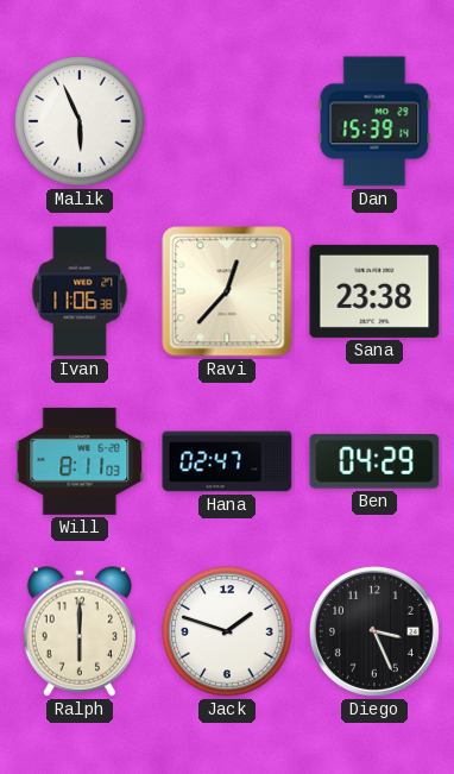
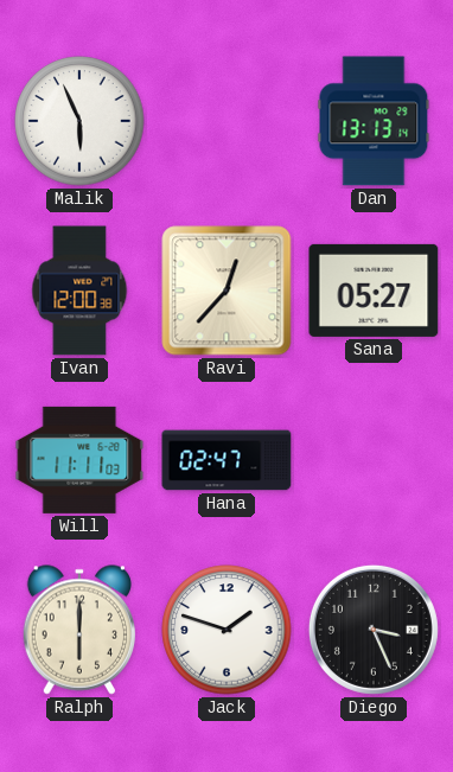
Dan: 15:39 -> 13:13 (374, 121)
Ivan: 11:06 -> 12:00 (79, 291)
Sana: 23:38 -> 05:27 (374, 291)
Will: 8:11 -> 11:11 (79, 460)
Ben: 04:29 -> none (374, 461)
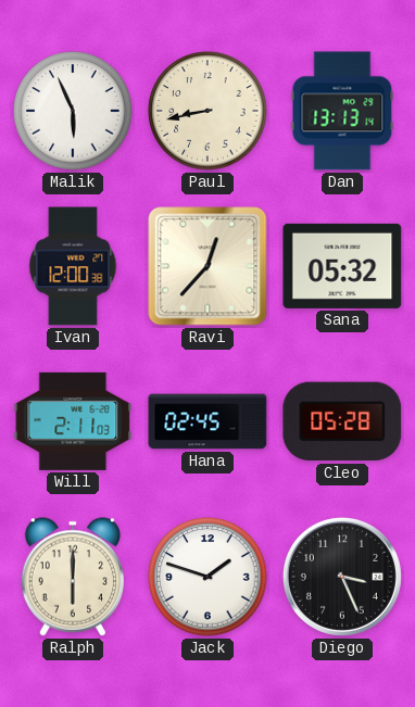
Paul: none -> 8:43 (207, 111)
Sana: 05:27 -> 05:32 (342, 266)
Will: 11:11 -> 2:11 (73, 421)
Hana: 02:47 -> 02:45 (207, 421)
Cleo: none -> 05:28 (342, 421)
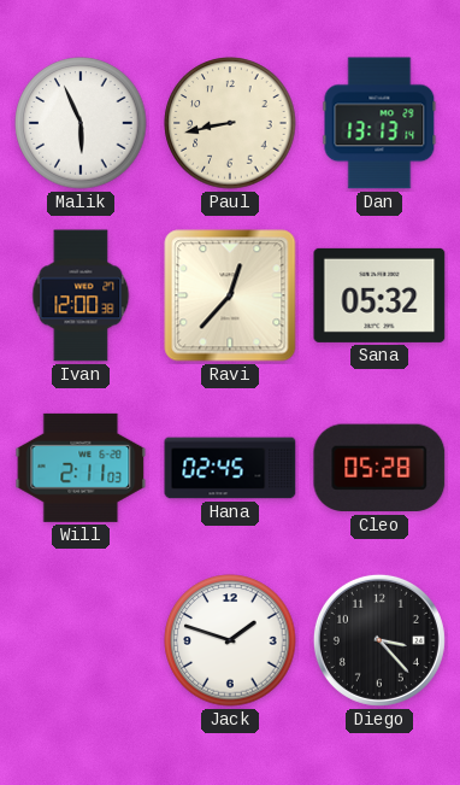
Ralph: 6:00 -> none (72, 577)
Diego: 3:26 -> 3:23 (379, 640)
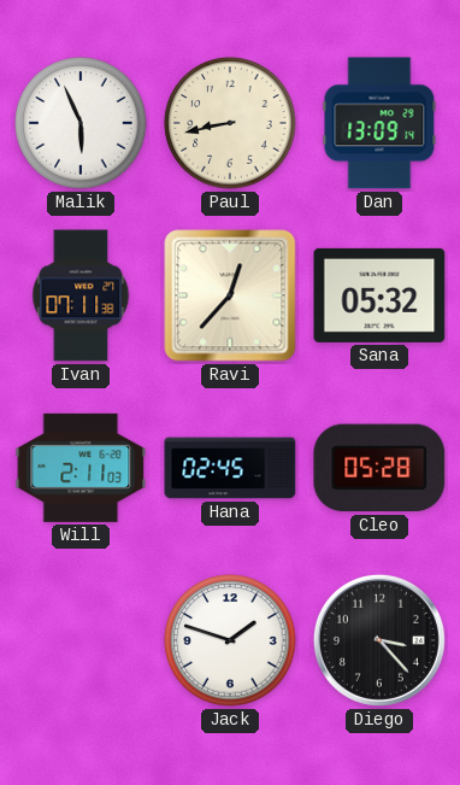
Dan: 13:13 -> 13:09 (379, 123)
Ivan: 12:00 -> 07:11 (81, 295)
